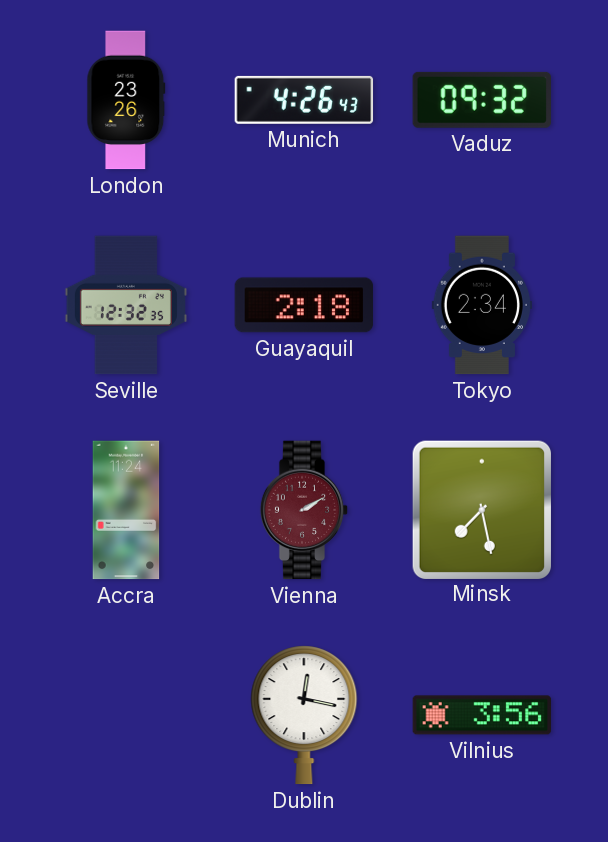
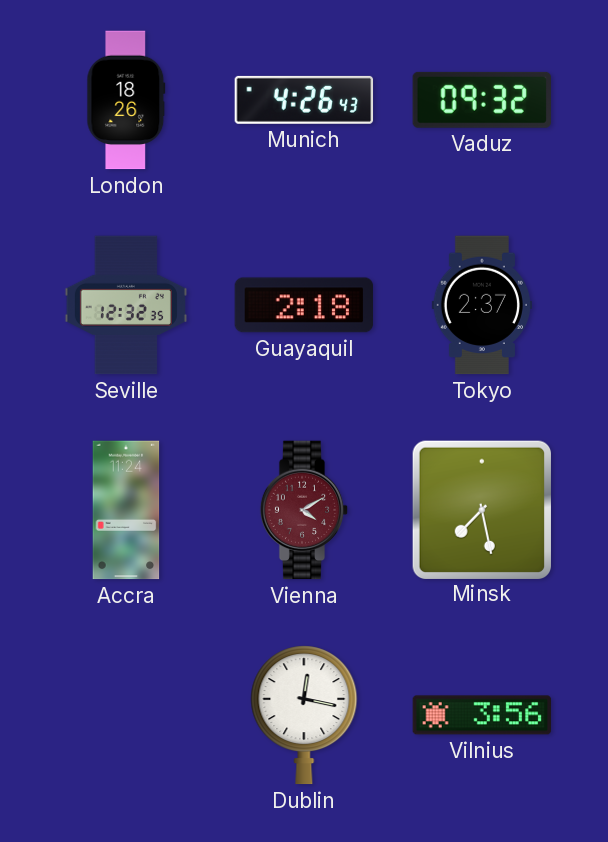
London: 23:26 -> 18:26 (126, 100)
Tokyo: 2:34 -> 2:37 (482, 305)
Vienna: 2:10 -> 4:10 (304, 510)
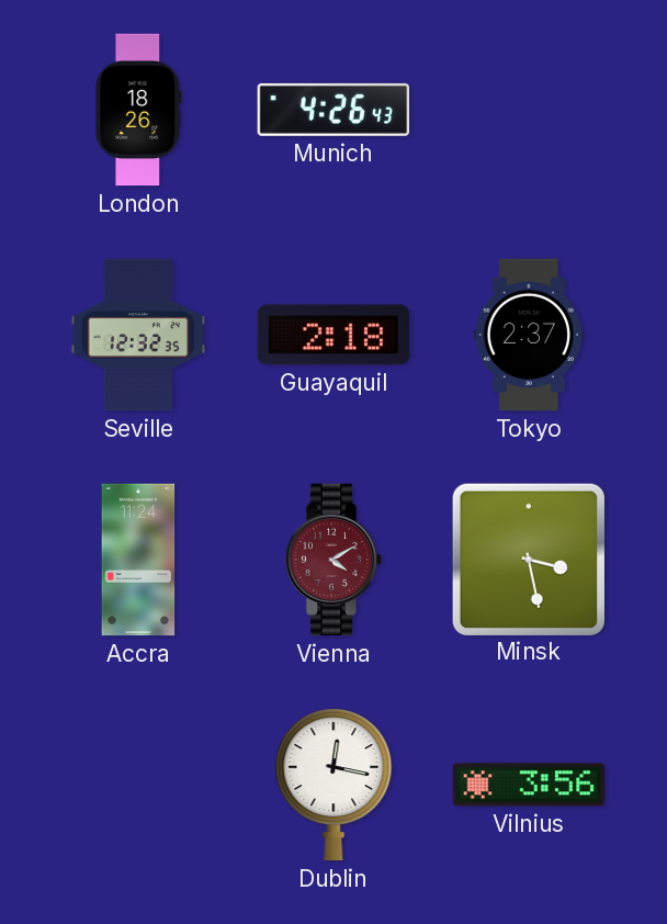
Vaduz: 09:32 -> none (482, 100)
Minsk: 7:28 -> 3:28 (528, 559)
